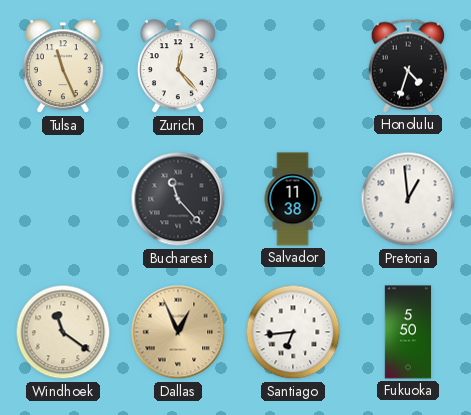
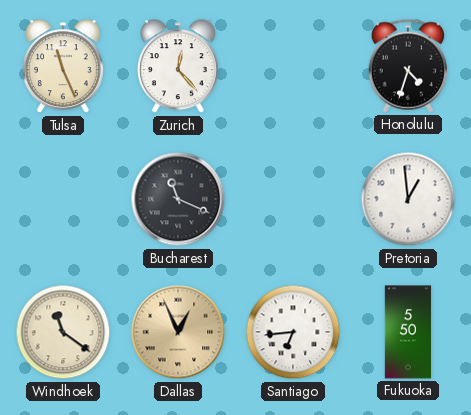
Bucharest: 11:23 -> 11:19 (178, 199)
Salvador: 11:38 -> none (293, 199)
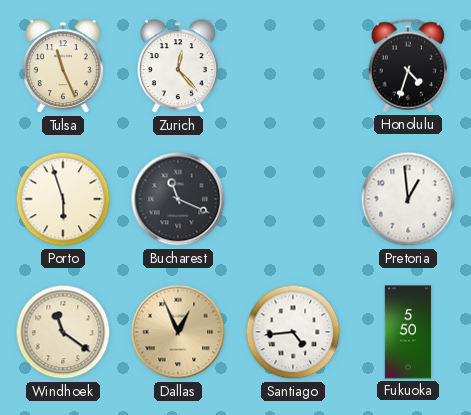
Porto: none -> 5:57 (63, 199)
Santiago: 6:44 -> 4:44 (293, 332)
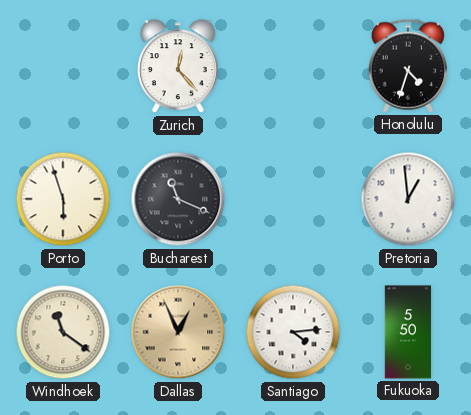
Tulsa: 11:26 -> none (63, 67)
Santiago: 4:44 -> 4:14 (293, 332)
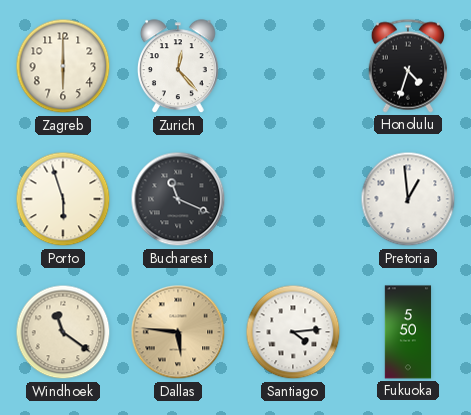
Zagreb: none -> 6:00 (63, 66)
Dallas: 12:56 -> 5:46 (178, 332)
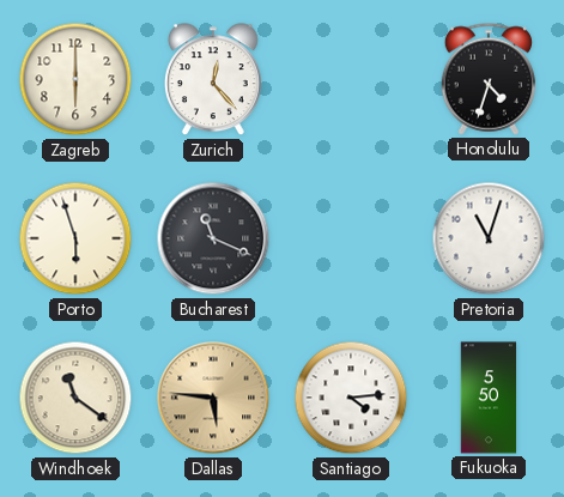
Pretoria: 12:59 -> 11:03 (489, 238)
